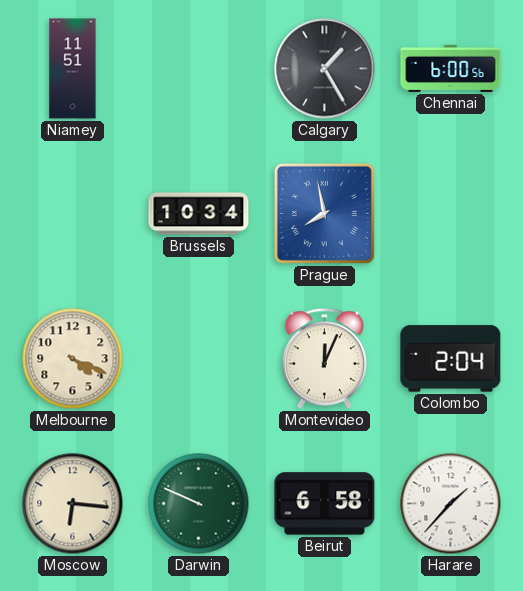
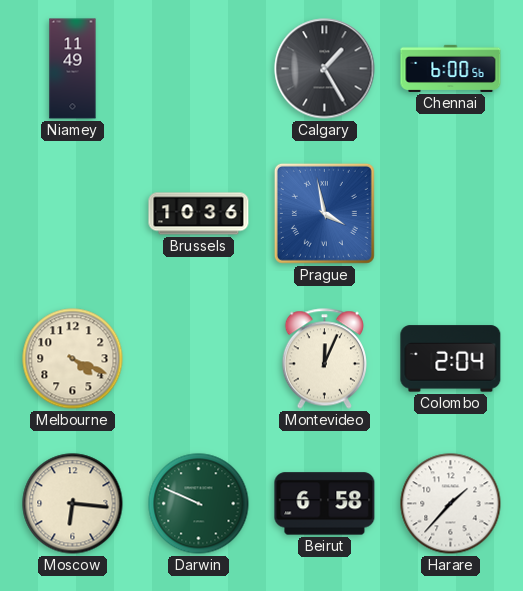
Niamey: 11:51 -> 11:49 (73, 69)
Brussels: 10:34 -> 10:36 (199, 214)
Prague: 7:58 -> 3:58 (324, 213)
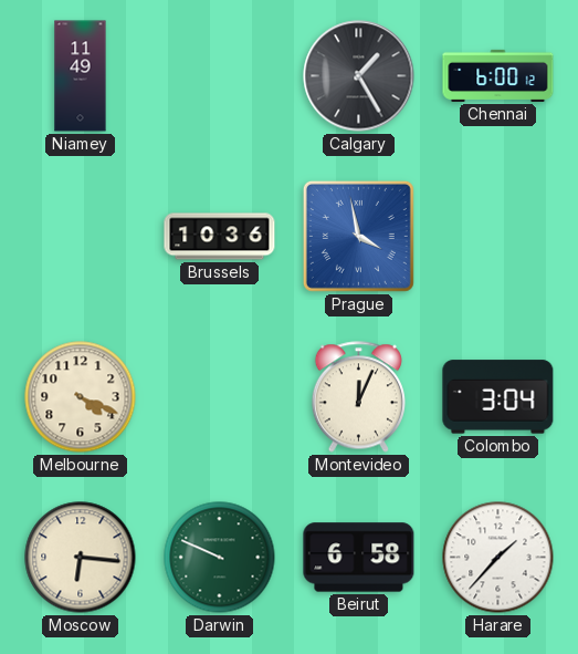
Chennai: 6:00:56 -> 6:00:12 (498, 75)
Colombo: 2:04 -> 3:04 (498, 397)
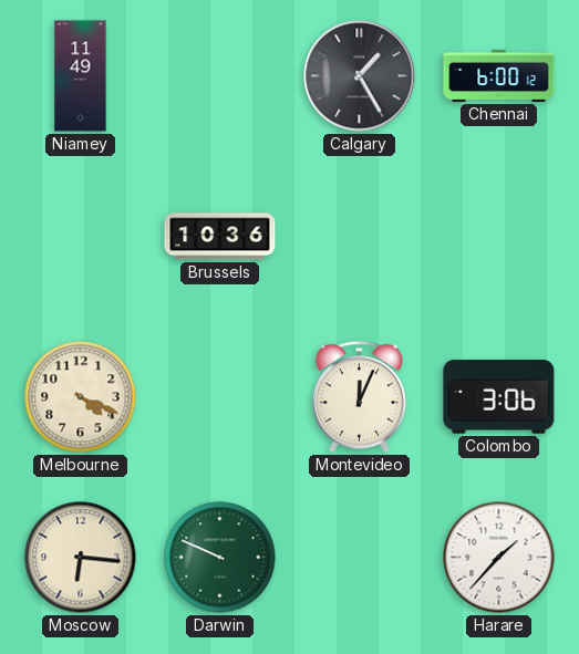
Prague: 3:58 -> none (358, 236)
Colombo: 3:04 -> 3:06 (499, 397)
Beirut: 6:58 -> none (359, 558)
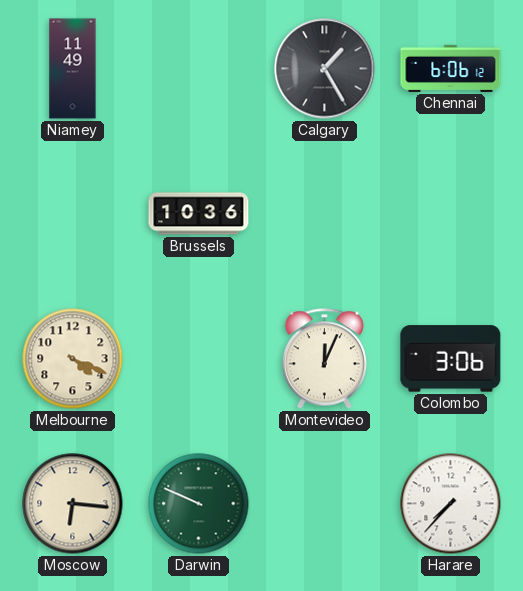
Chennai: 6:00 -> 6:06 (451, 68)
Harare: 1:37 -> 7:37 (451, 504)
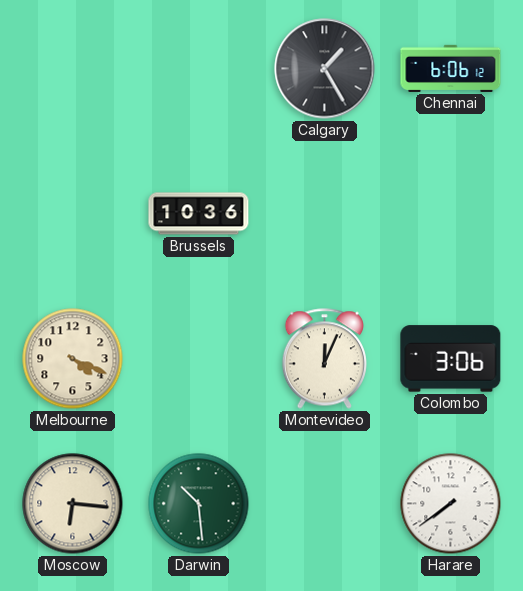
Niamey: 11:49 -> none (73, 69)
Darwin: 9:49 -> 10:29 (199, 504)
Harare: 7:37 -> 7:39 (451, 504)
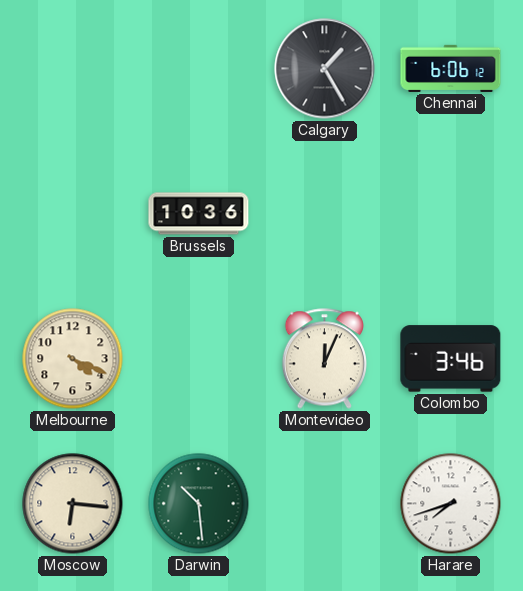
Colombo: 3:06 -> 3:46 (451, 359)
Harare: 7:39 -> 7:42 (451, 504)
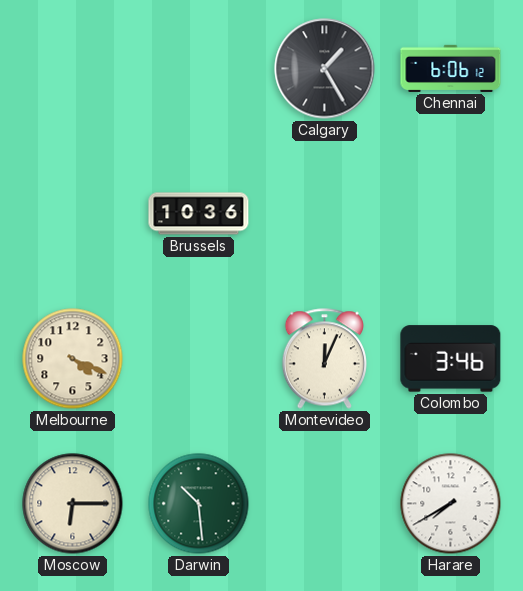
Moscow: 6:16 -> 6:15 (73, 504)
Harare: 7:42 -> 7:40 (451, 504)
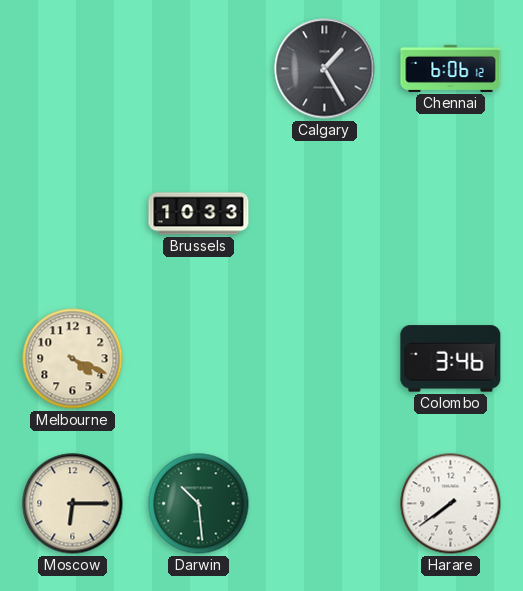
Brussels: 10:36 -> 10:33 (199, 214)
Montevideo: 12:04 -> none (324, 359)
Harare: 7:40 -> 7:39 (451, 504)
